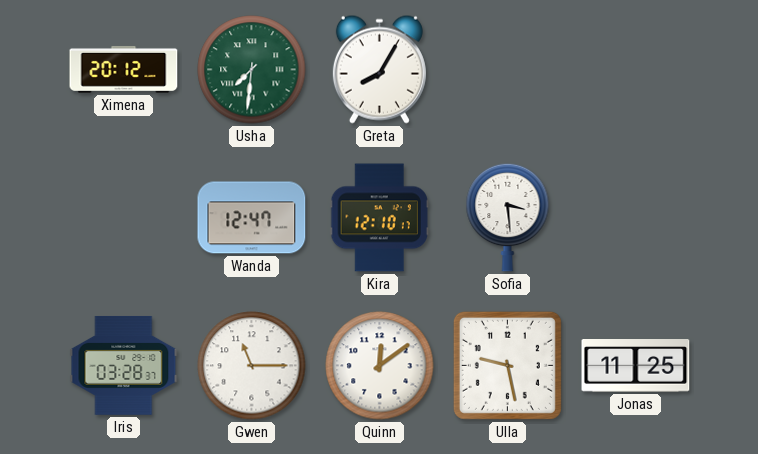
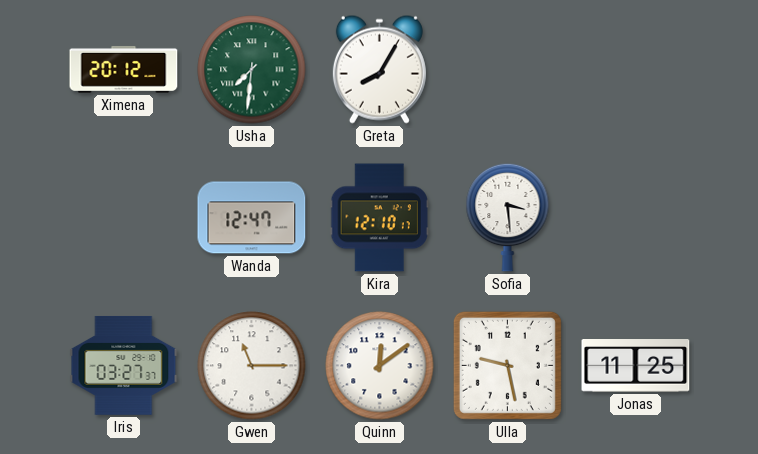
Iris: 03:28 -> 03:27 (124, 365)
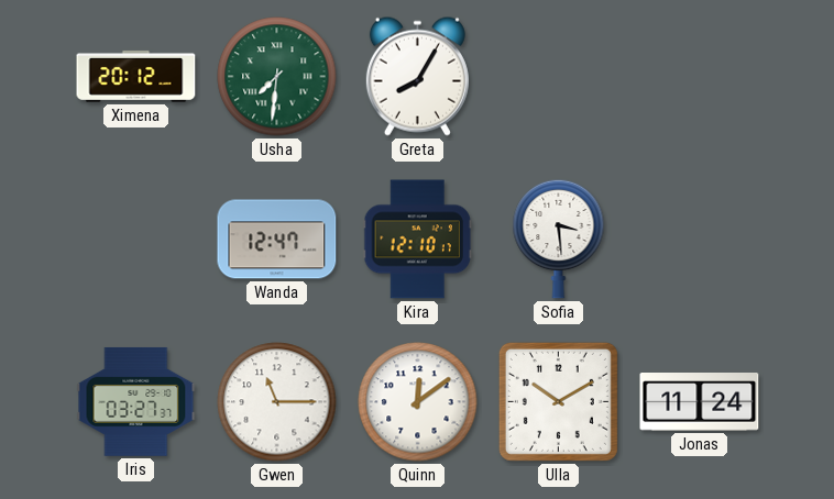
Ulla: 9:28 -> 10:10 (558, 401)
Jonas: 11:25 -> 11:24 (700, 402)
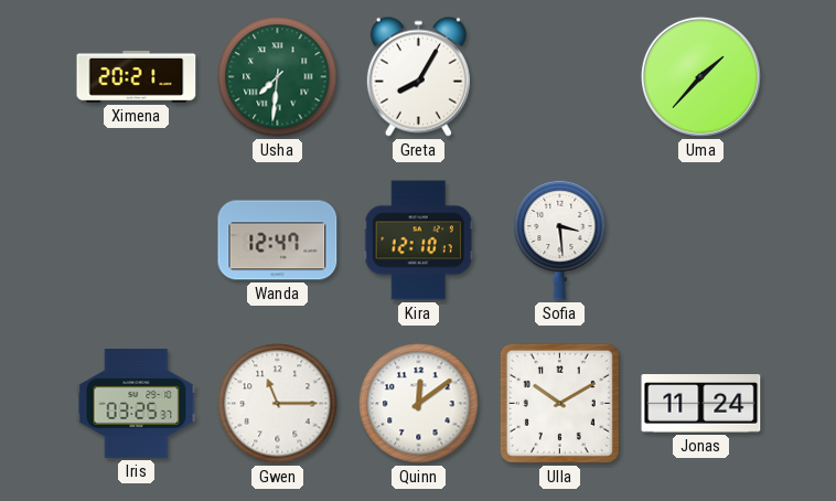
Ximena: 20:12 -> 20:21 (137, 76)
Uma: none -> 1:37 (700, 76)
Iris: 03:27 -> 03:25 (137, 403)
